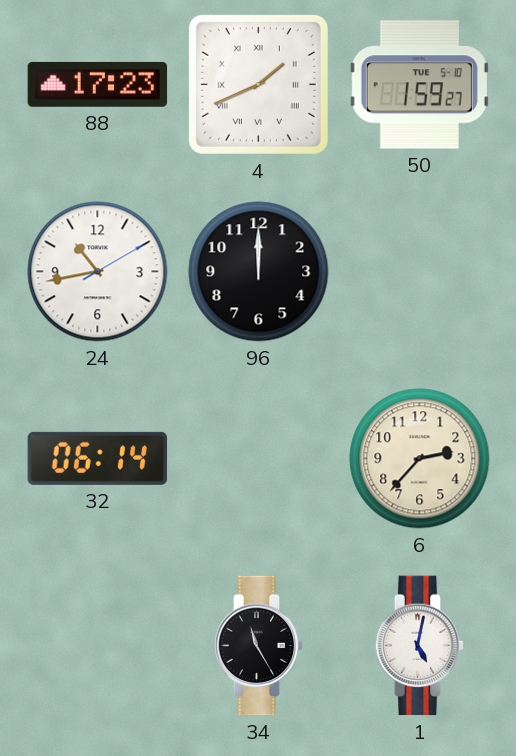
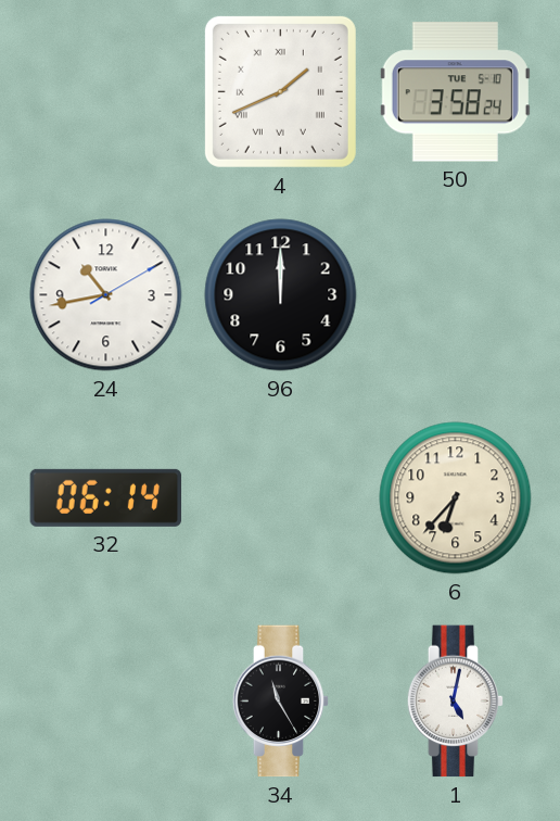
88: 17:23 -> none (98, 84)
50: 1:59 -> 3:58 (455, 92)
6: 2:37 -> 6:37 (456, 498)
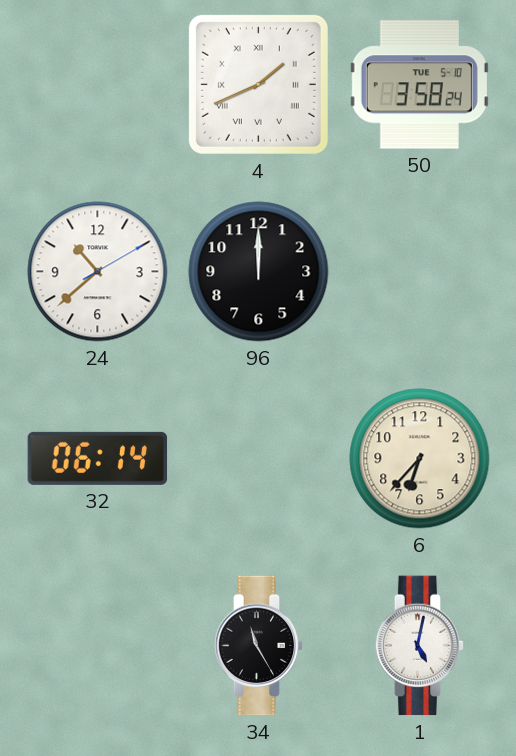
24: 10:43 -> 10:38 (98, 272)
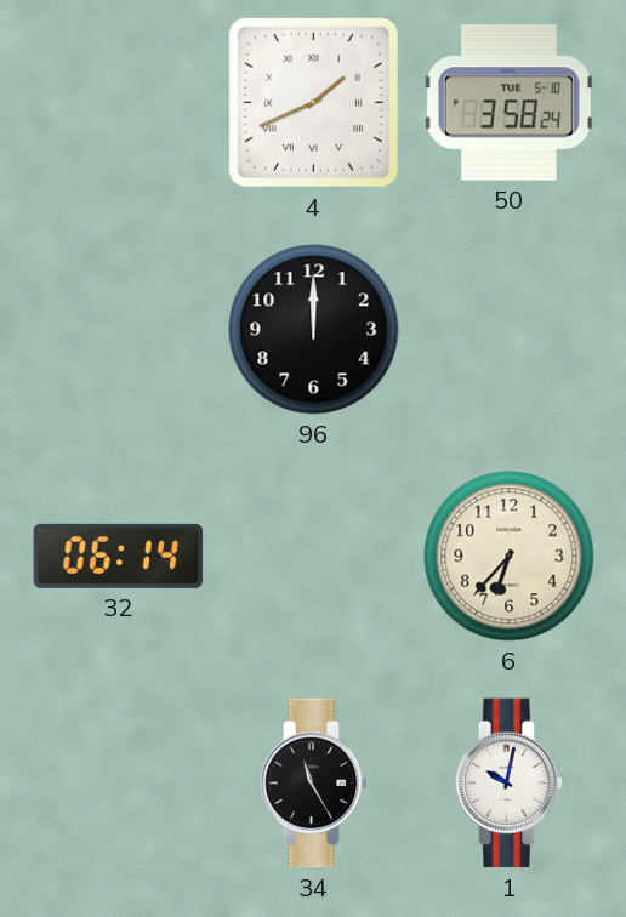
24: 10:38 -> none (98, 272)
1: 5:02 -> 10:02 (510, 784)
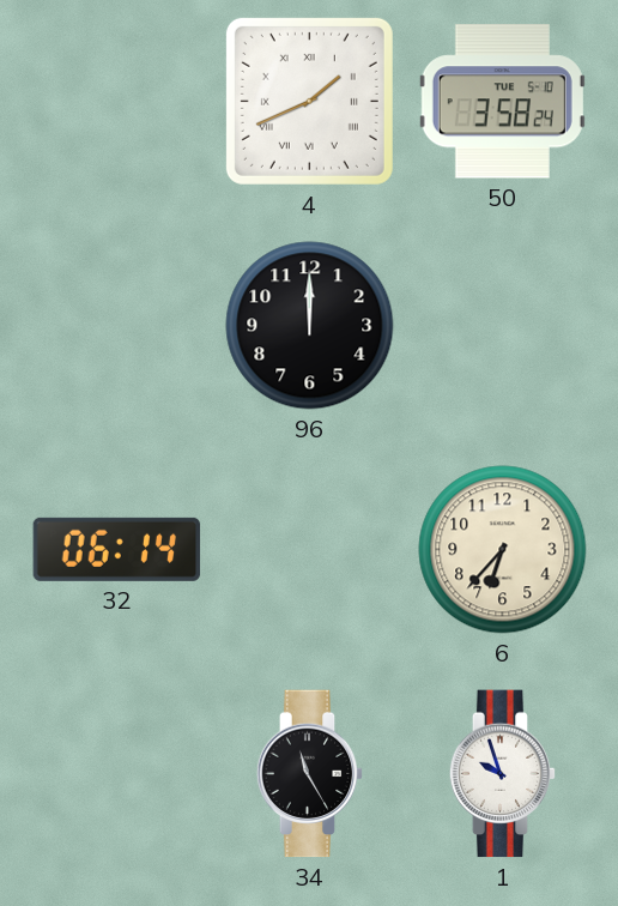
1: 10:02 -> 9:57 (503, 774)
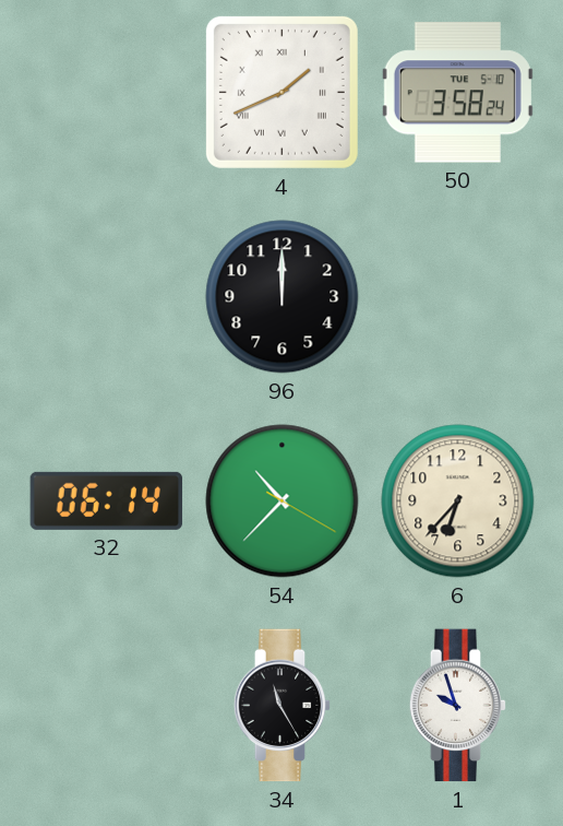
54: none -> 10:37 (283, 501)
